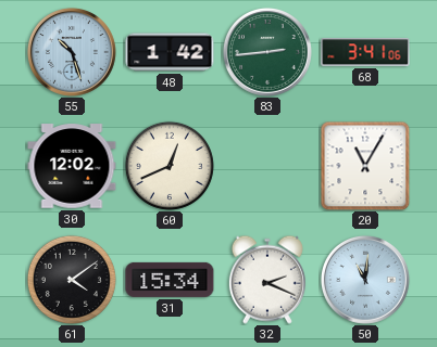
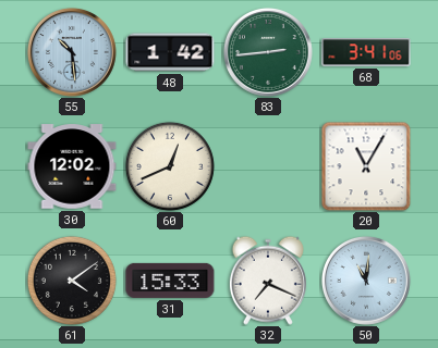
55: 10:27 -> 10:29 (72, 52)
31: 15:34 -> 15:33 (170, 281)
32: 2:19 -> 7:19 (268, 281)
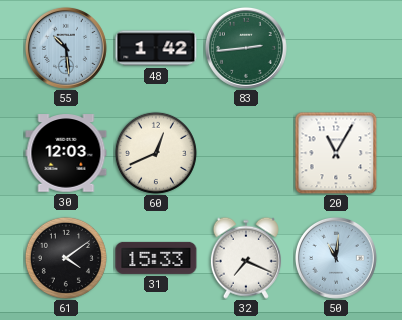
68: 3:41 -> none (366, 52)
30: 12:02 -> 12:03 (66, 153)
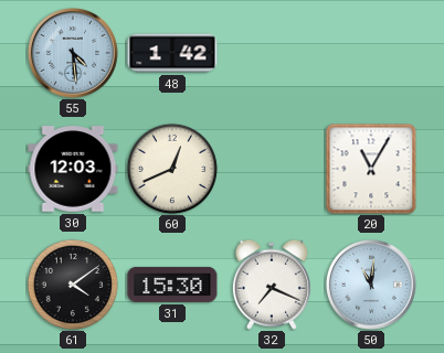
55: 10:29 -> 4:29 (73, 53)
83: 2:44 -> none (246, 48)
31: 15:33 -> 15:30 (172, 285)
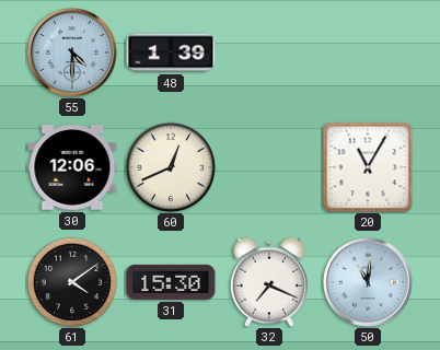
55: 4:29 -> 4:30 (72, 52)
48: 1:42 -> 1:39 (171, 52)
30: 12:03 -> 12:06 (72, 167)
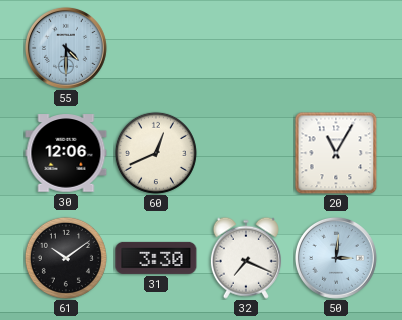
48: 1:39 -> none (171, 52)
61: 4:09 -> 10:09 (66, 258)
31: 15:30 -> 3:30 (156, 258)
50: 11:01 -> 3:01 (336, 258)
